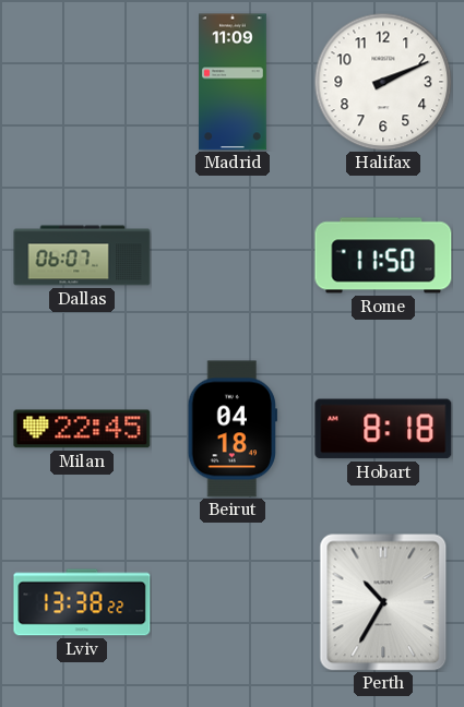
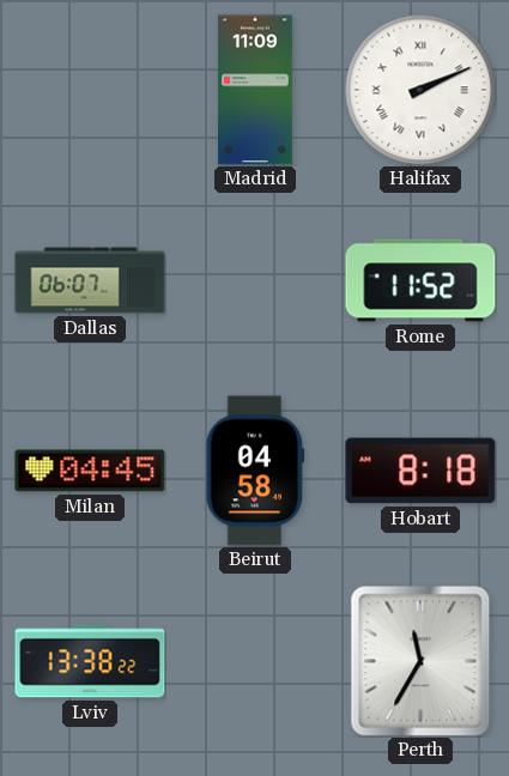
Halifax numerals: Arabic -> Roman (420, 90)
Rome: 11:50 -> 11:52 (420, 280)
Milan: 22:45 -> 04:45 (90, 471)
Beirut: 04:18 -> 04:58 (254, 471)
Perth: 10:35 -> 11:35 (420, 661)
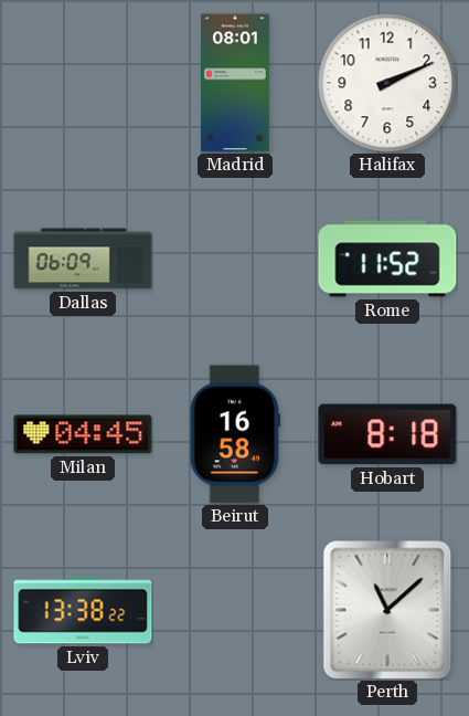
Madrid: 11:09 -> 08:01 (236, 83)
Halifax numerals: Roman -> Arabic (387, 83)
Dallas: 06:07 -> 06:09 (83, 259)
Beirut: 04:58 -> 16:58 (234, 434)
Perth: 11:35 -> 11:08 (387, 610)
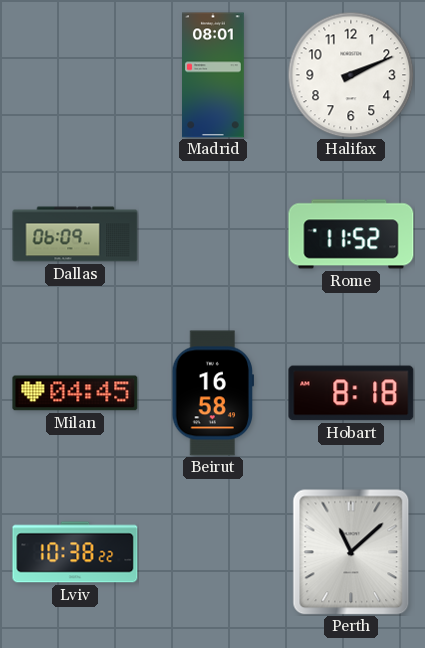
Lviv: 13:38 -> 10:38 (75, 552)
